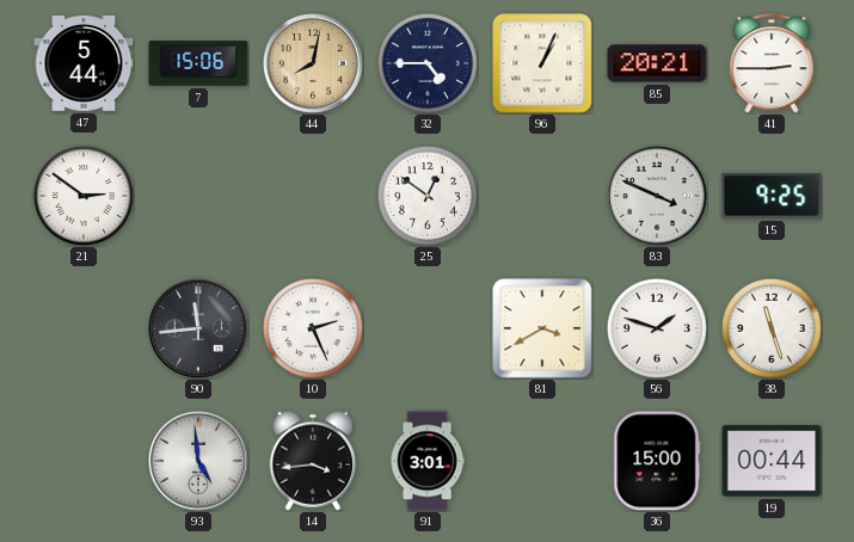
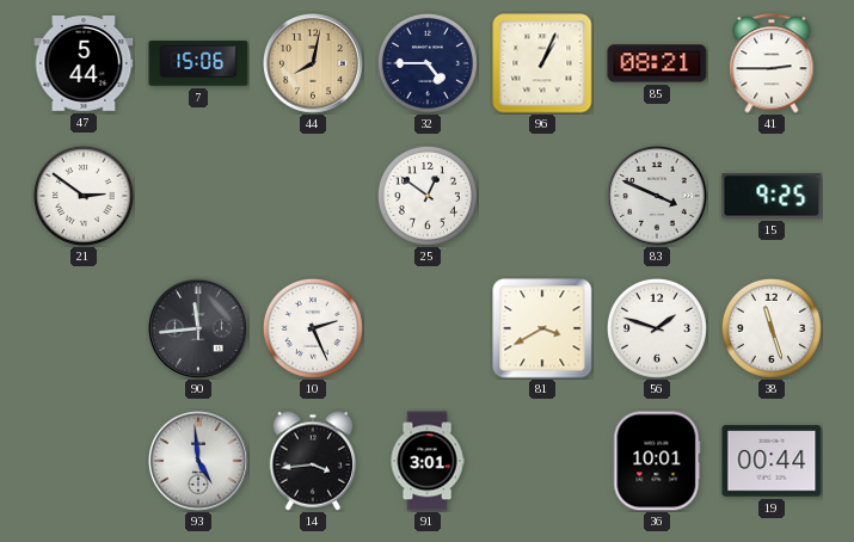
85: 20:21 -> 08:21 (657, 63)
36: 15:00 -> 10:01 (657, 461)
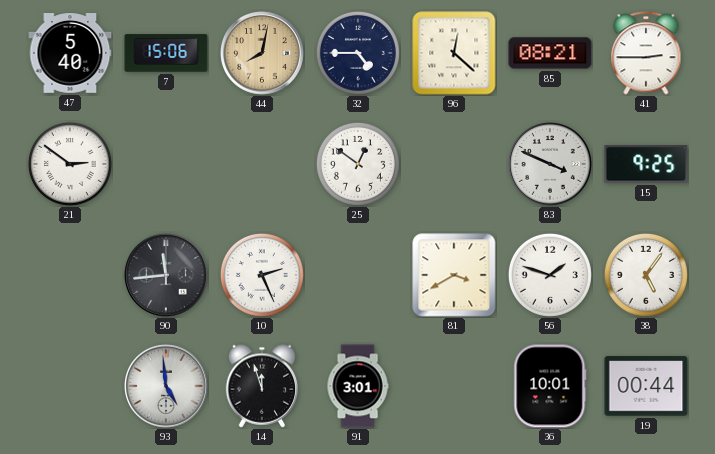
47: 5:44 -> 5:40 (70, 54)
96: 1:04 -> 12:22 (454, 53)
38: 11:27 -> 5:06 (646, 275)
14: 3:44 -> 11:57 (262, 386)
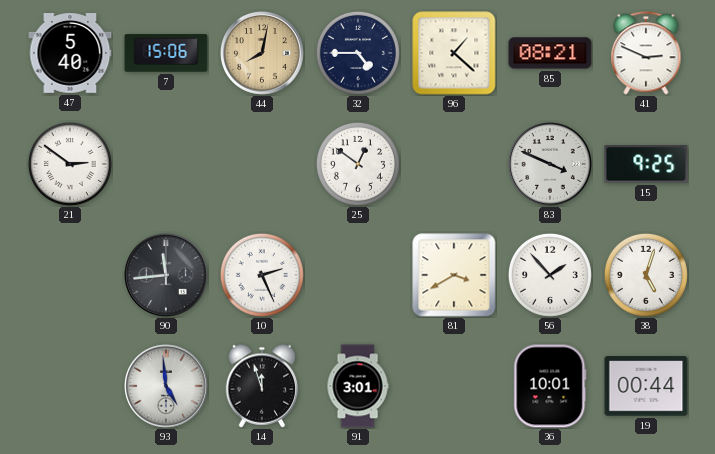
96: 12:22 -> 1:22 (454, 53)
41: 2:45 -> 2:49 (646, 53)
56: 1:48 -> 1:53 (550, 275)
38: 5:06 -> 5:03 (646, 275)
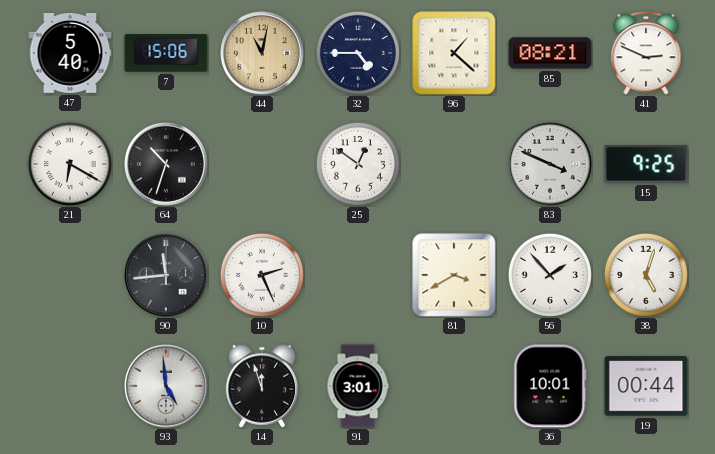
44: 8:02 -> 11:02 (263, 54)
21: 2:51 -> 6:20 (70, 164)
64: none -> 10:33 (167, 165)
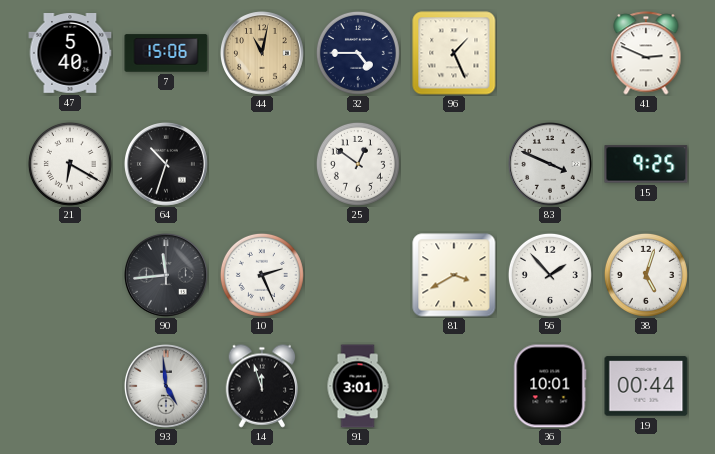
96: 1:22 -> 1:26 (454, 53)
85: 08:21 -> none (550, 53)
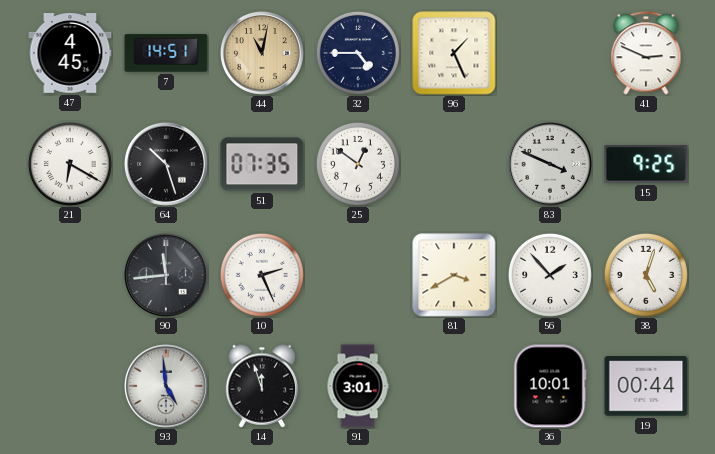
47: 5:40 -> 4:45 (70, 54)
7: 15:06 -> 14:51 (166, 53)
64: 10:33 -> 10:27 (167, 165)
51: none -> 07:35 (262, 164)
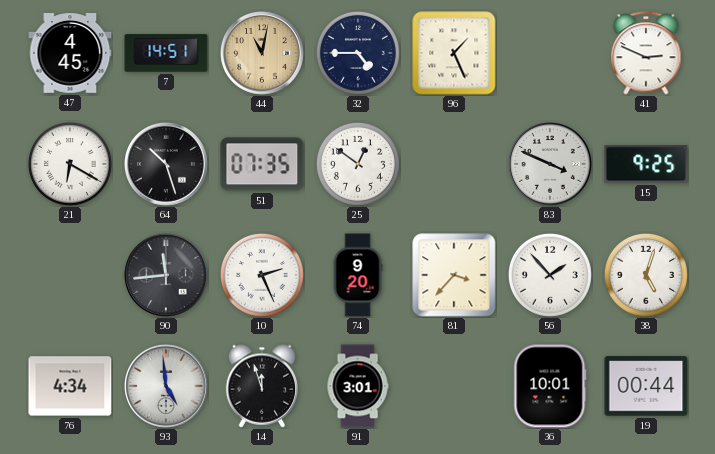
74: none -> 9:20 (358, 275)
81: 3:40 -> 3:37 (454, 275)
76: none -> 4:34 (70, 386)
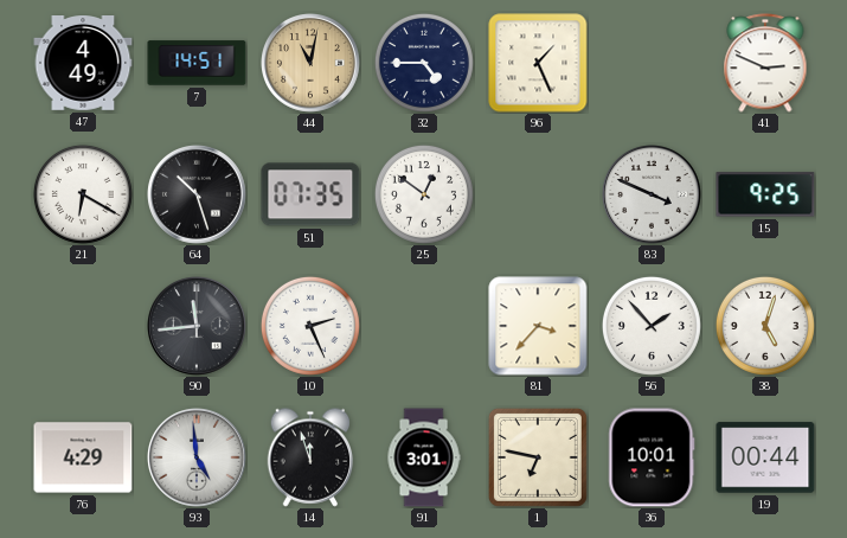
47: 4:45 -> 4:49 (83, 64)
74: 9:20 -> none (358, 275)
76: 4:34 -> 4:29 (83, 457)
1: none -> 6:47 (538, 457)
